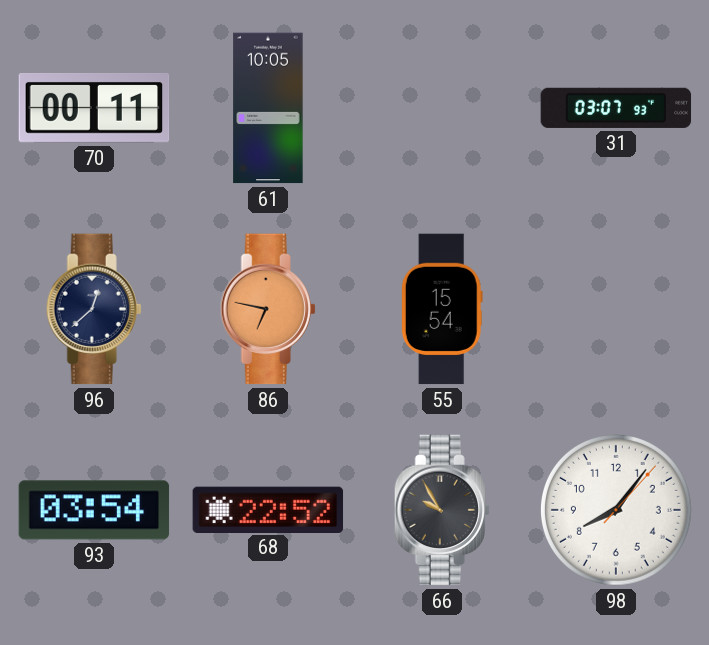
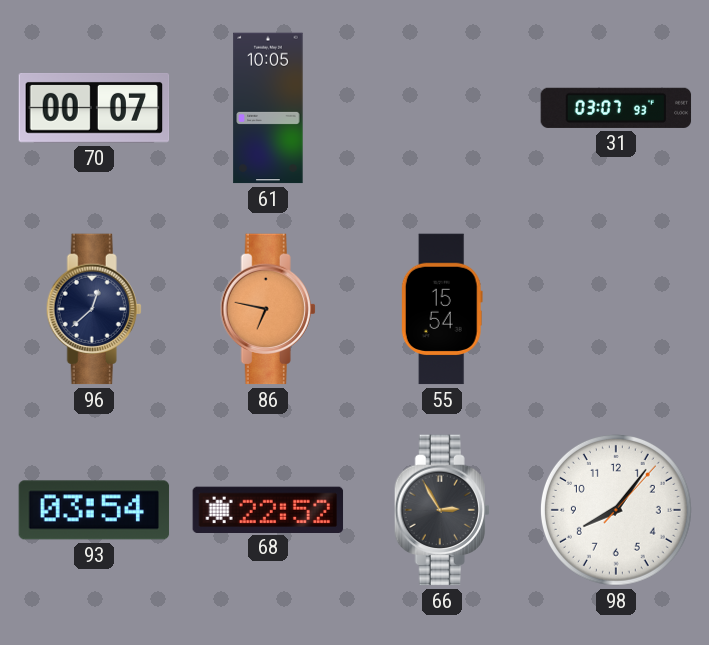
70: 00:11 -> 00:07 (94, 109)
66: 9:55 -> 2:55 (442, 510)
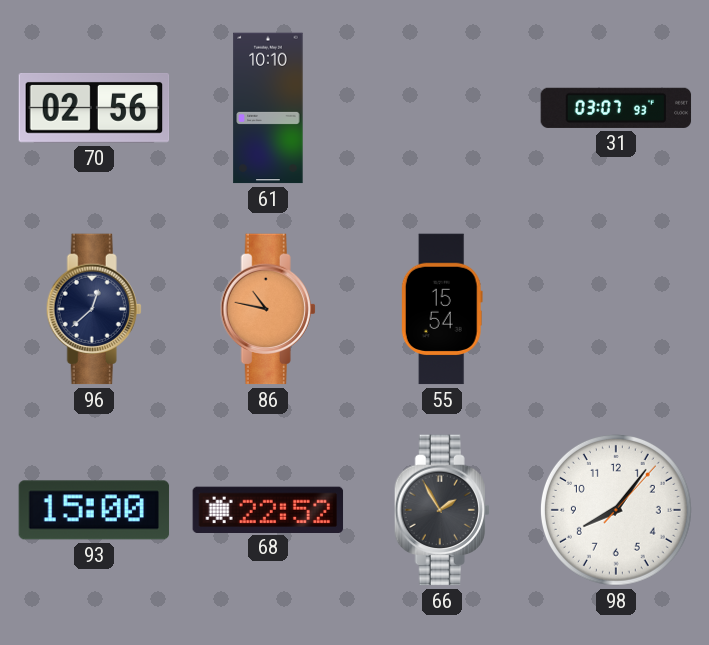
70: 00:07 -> 02:56 (94, 109)
61: 10:05 -> 10:10 (268, 108)
86: 6:47 -> 10:47 (268, 309)
93: 03:54 -> 15:00 (94, 510)
66: 2:55 -> 1:55 (442, 510)
